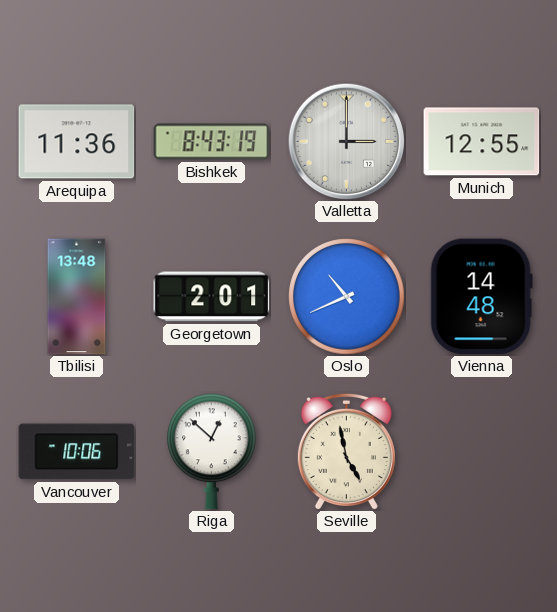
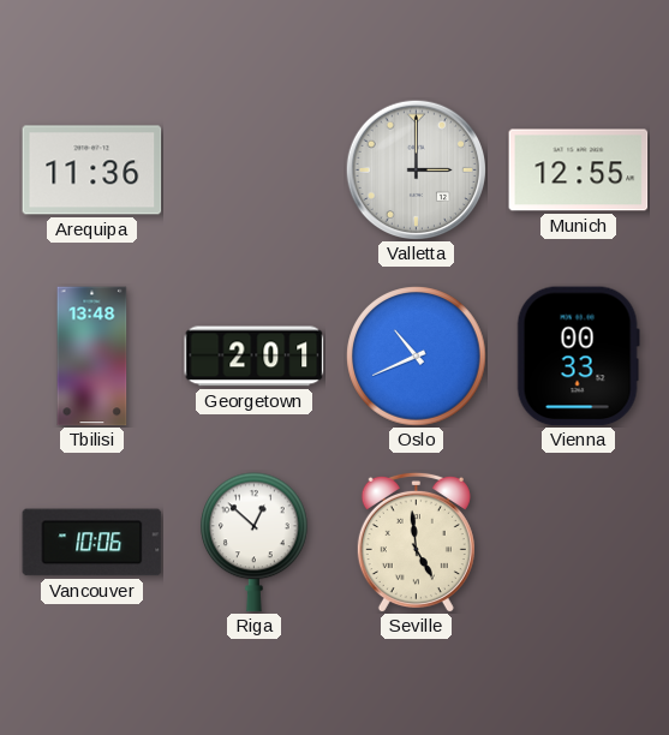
Bishkek: 8:43 -> none (212, 142)
Vienna: 14:48 -> 00:33 (578, 357)
Seville: 4:58 -> 4:59 (416, 542)
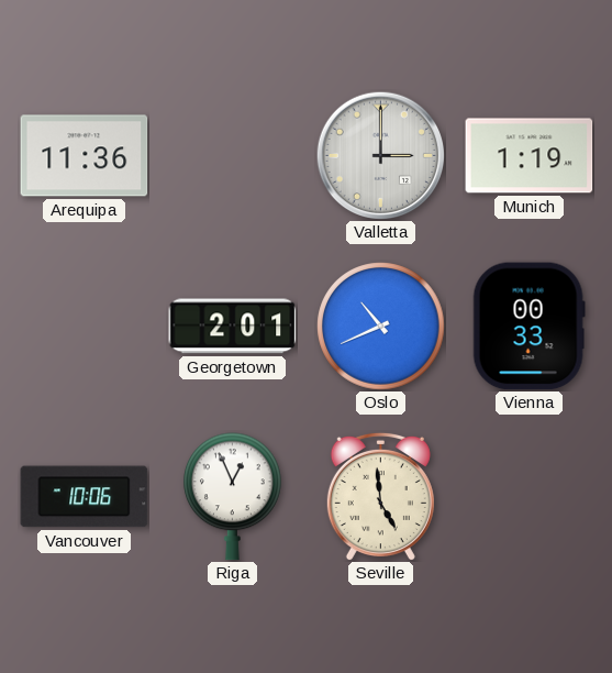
Munich: 12:55 -> 1:19 (530, 156)
Tbilisi: 13:48 -> none (92, 357)
Riga: 12:52 -> 12:56 (233, 497)
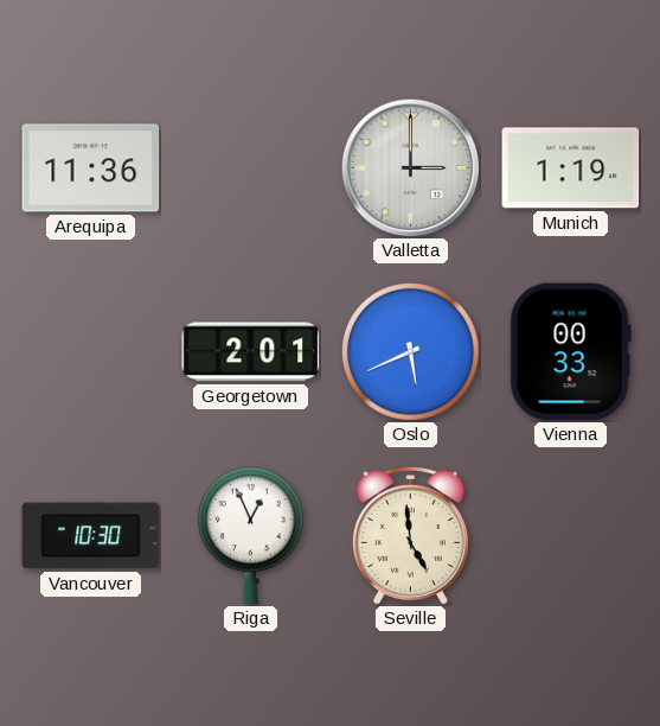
Oslo: 10:41 -> 5:41 (411, 352)
Vancouver: 10:06 -> 10:30 (91, 536)
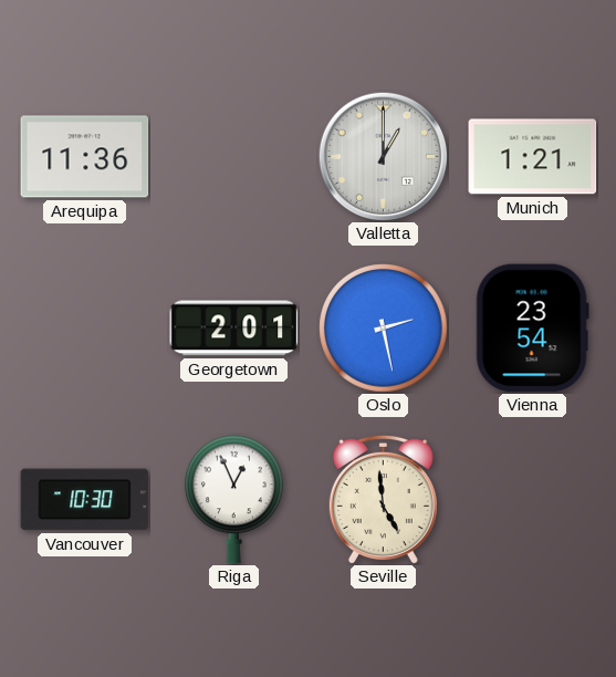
Valletta: 3:00 -> 1:00 (383, 156)
Munich: 1:19 -> 1:21 (533, 157)
Oslo: 5:41 -> 2:28 (384, 329)
Vienna: 00:33 -> 23:54 (532, 329)
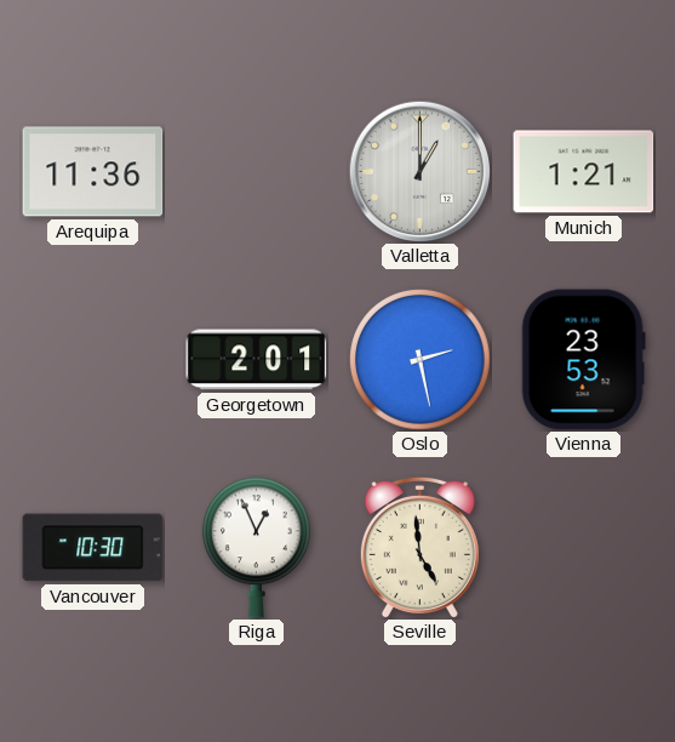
Vienna: 23:54 -> 23:53 (583, 360)
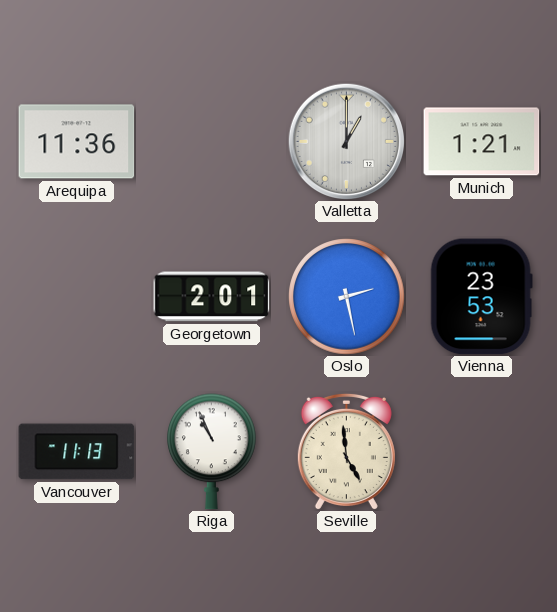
Vancouver: 10:30 -> 11:13 (77, 452)
Riga: 12:56 -> 10:56 (212, 452)
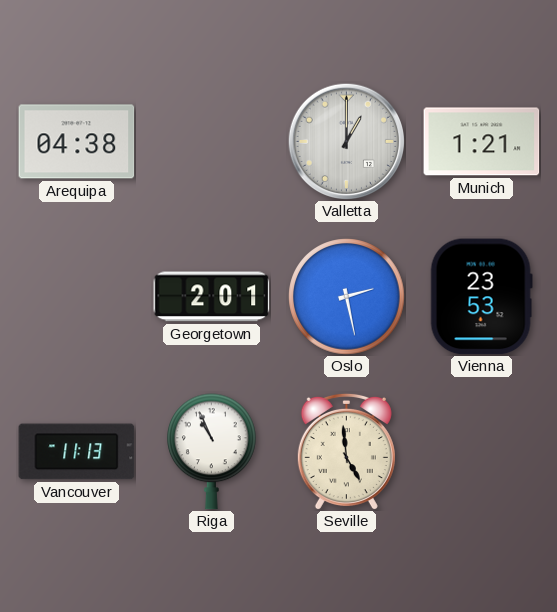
Arequipa: 11:36 -> 04:38 (77, 142)
